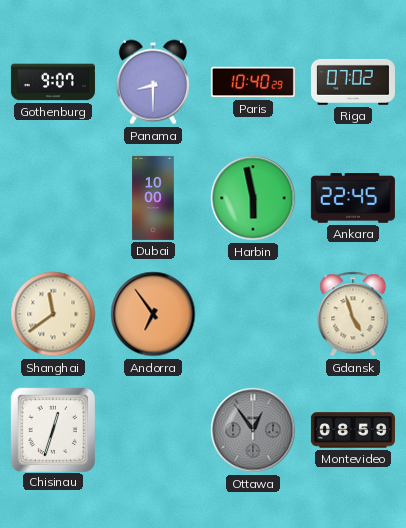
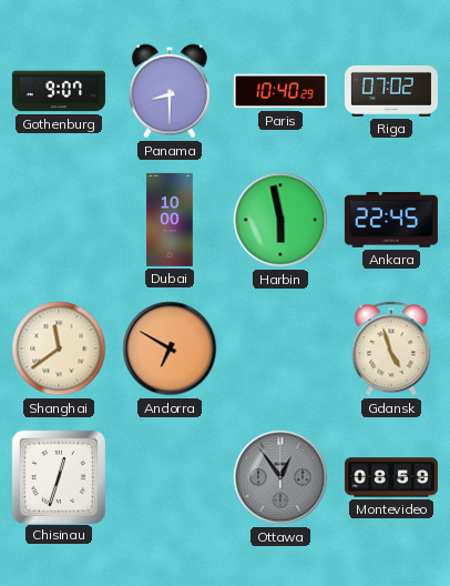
Andorra: 6:54 -> 6:50 (170, 348)
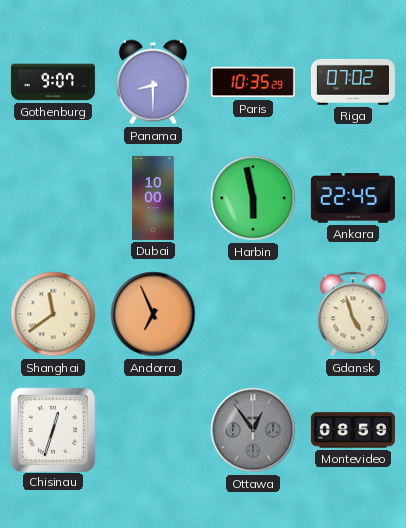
Paris: 10:40 -> 10:35 (253, 82)
Andorra: 6:50 -> 6:56 (153, 314)
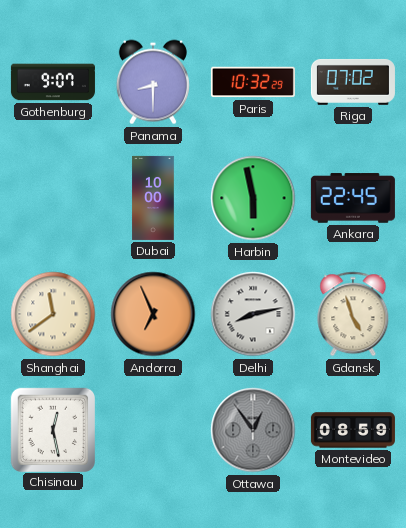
Paris: 10:35 -> 10:32 (253, 82)
Delhi: none -> 8:13 (253, 314)
Chisinau: 12:33 -> 12:28 (52, 429)
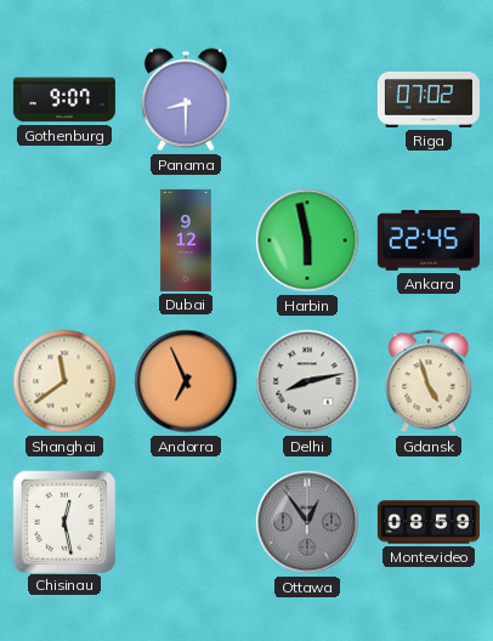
Paris: 10:32 -> none (253, 82)
Dubai: 10:00 -> 9:12 (186, 240)
